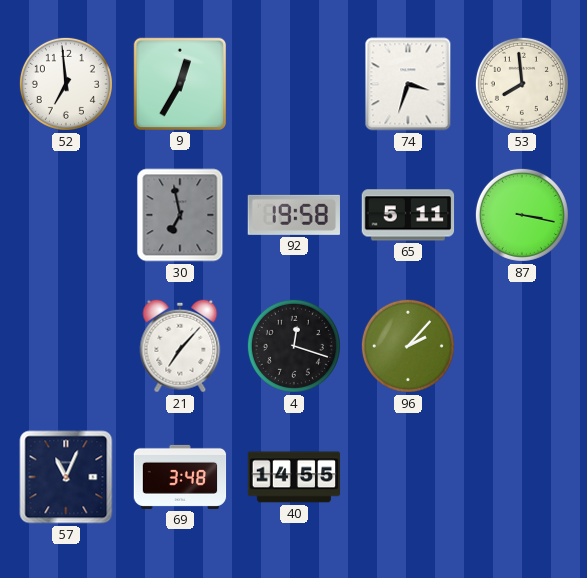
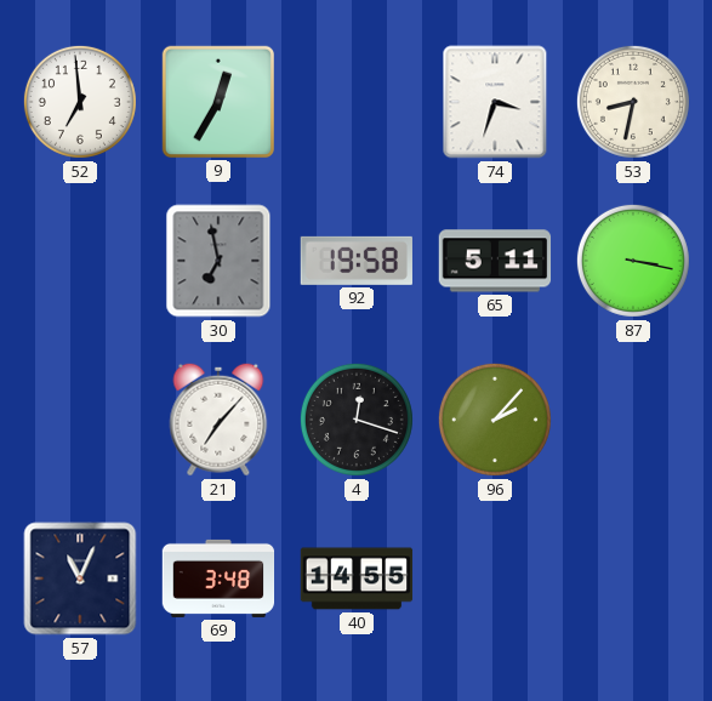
53: 7:59 -> 8:32 (633, 102)
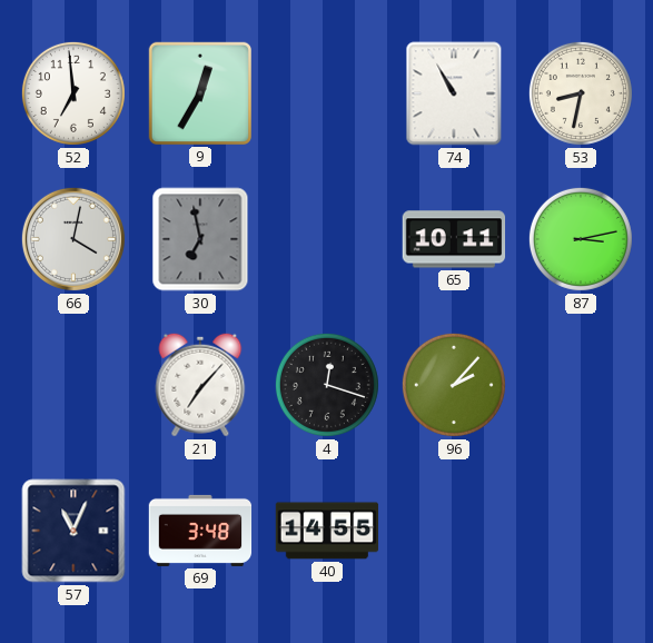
74: 3:33 -> 10:55 (454, 93)
66: none -> 4:02 (73, 239)
92: 19:58 -> none (357, 261)
65: 5:11 -> 10:11 (454, 239)
87: 3:17 -> 3:13 (581, 239)
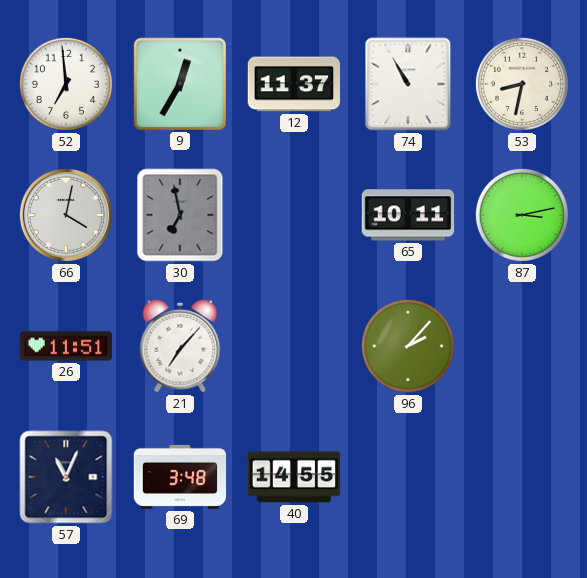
12: none -> 11:37 (293, 84)
26: none -> 11:51 (66, 346)
4: 12:18 -> none (327, 385)
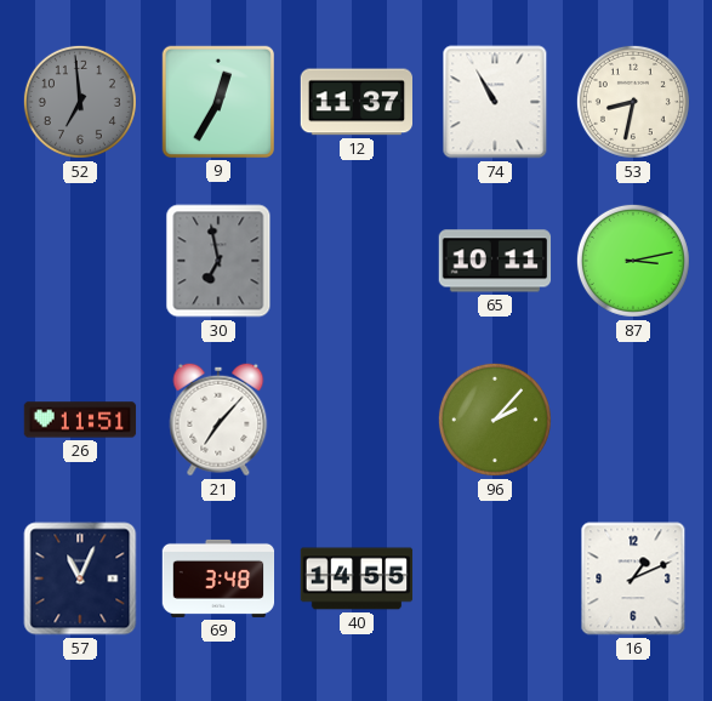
52 dial: white -> grey (80, 102)
66: 4:02 -> none (66, 215)
16: none -> 1:11 (633, 579)
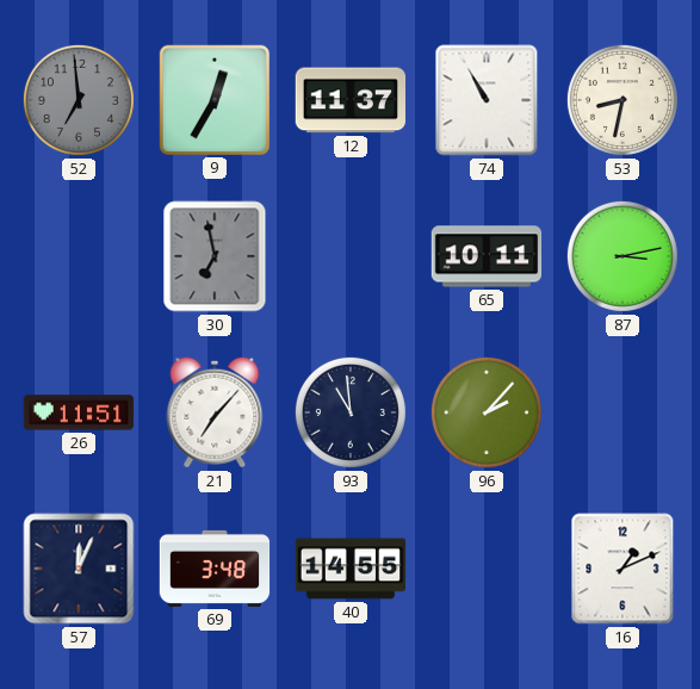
93: none -> 10:59 (351, 412)
57: 11:04 -> 12:04 (79, 569)
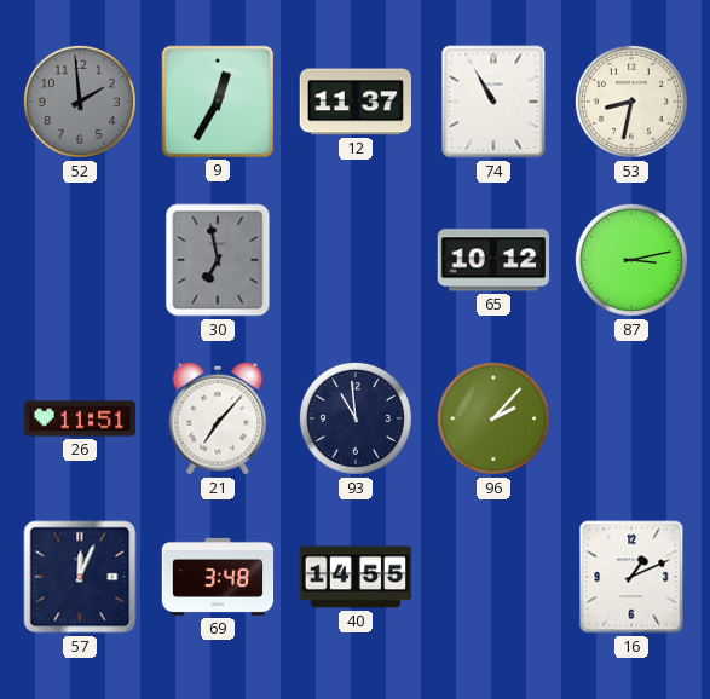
52: 6:59 -> 1:59 (80, 102)
65: 10:11 -> 10:12 (493, 260)
